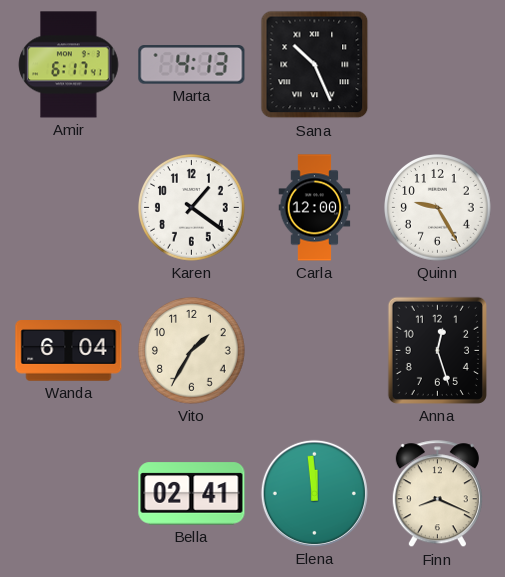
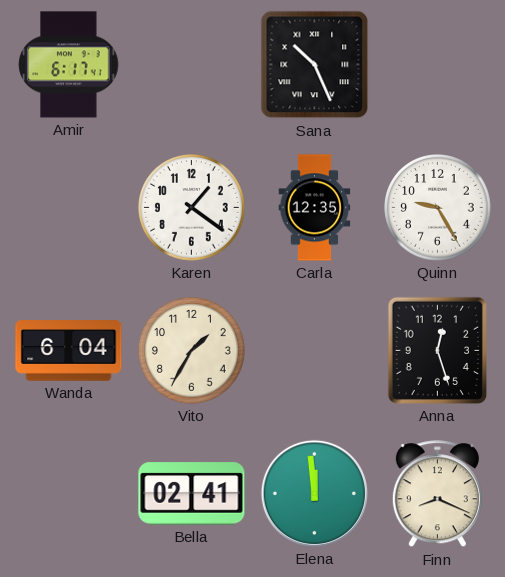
Marta: 4:13 -> none (192, 65)
Carla: 12:00 -> 12:35 (315, 208)
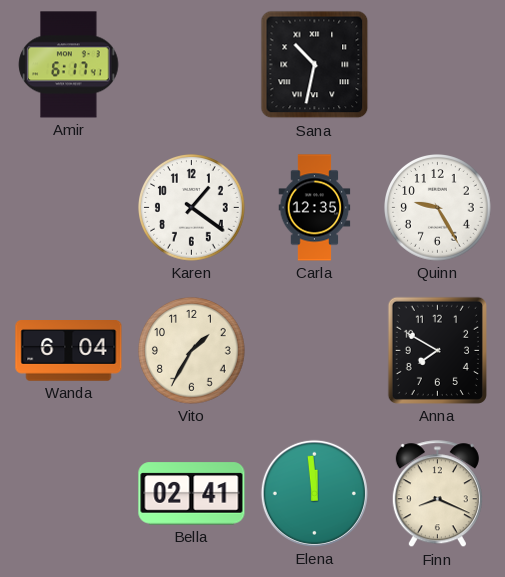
Sana: 10:26 -> 10:32 (315, 65)
Anna: 12:27 -> 7:50 (437, 350)
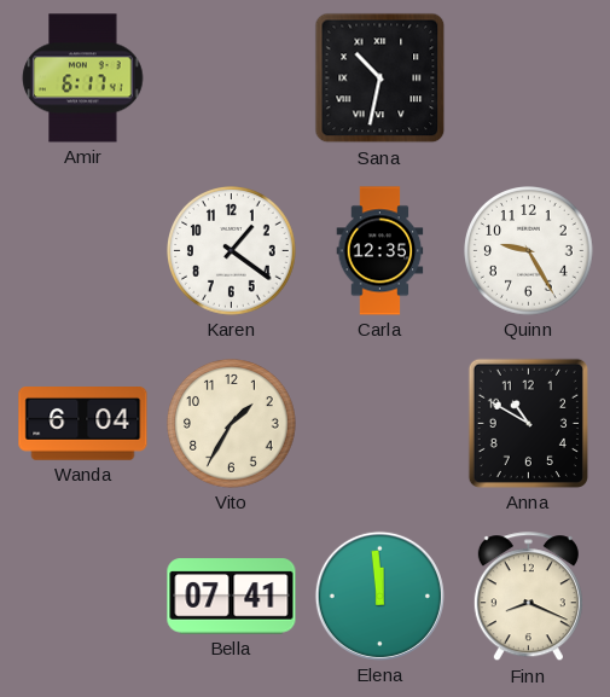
Anna: 7:50 -> 10:50 (528, 423)
Bella: 02:41 -> 07:41 (232, 597)
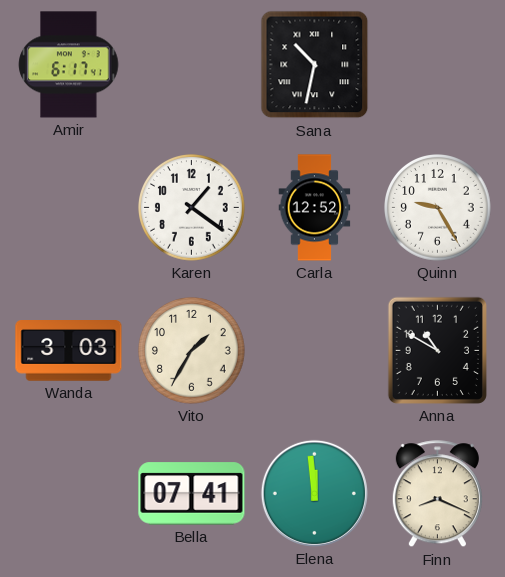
Carla: 12:35 -> 12:52 (315, 208)
Wanda: 6:04 -> 3:03 (69, 351)
